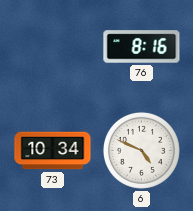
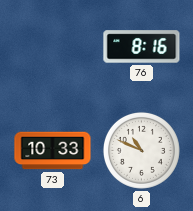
73: 10:34 -> 10:33 (53, 151)
6: 4:49 -> 10:49 (141, 150)
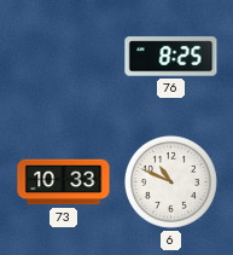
76: 8:16 -> 8:25 (171, 57)
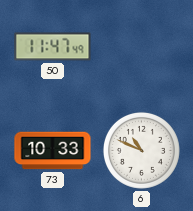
50: none -> 11:47 (53, 47)
76: 8:25 -> none (171, 57)
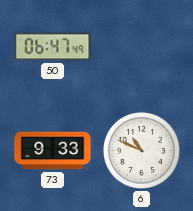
50: 11:47 -> 06:47 (53, 47)
73: 10:33 -> 9:33 (53, 151)
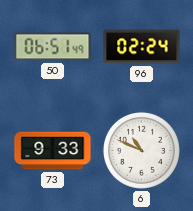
50: 06:47 -> 06:51 (53, 47)
96: none -> 02:24 (142, 47)
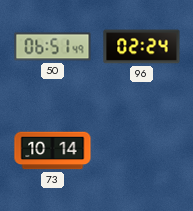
73: 9:33 -> 10:14 (53, 151)
6: 10:49 -> none (141, 150)
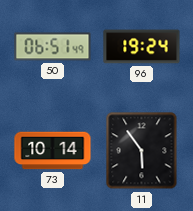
96: 02:24 -> 19:24 (142, 47)
11: none -> 5:54 (142, 151)
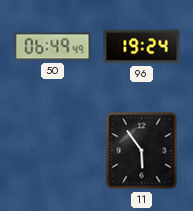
50: 06:51 -> 06:49 (53, 47)
73: 10:14 -> none (53, 151)
